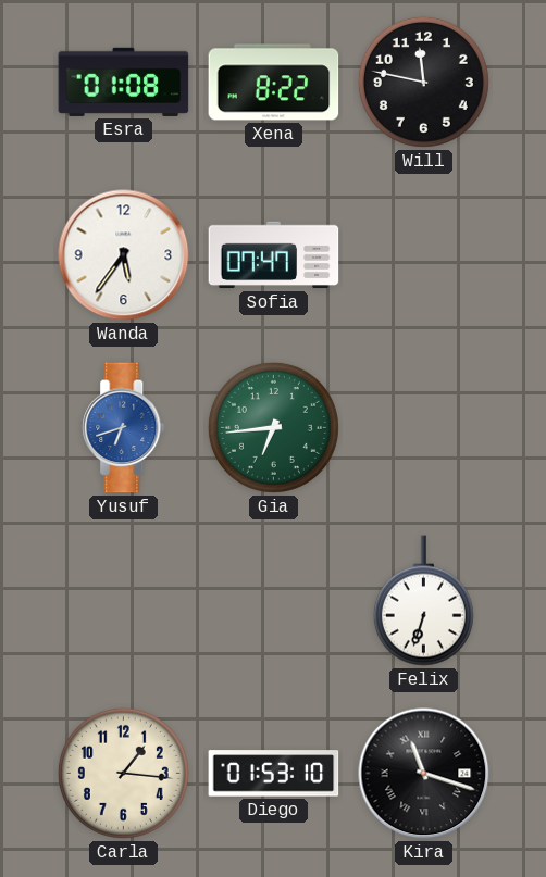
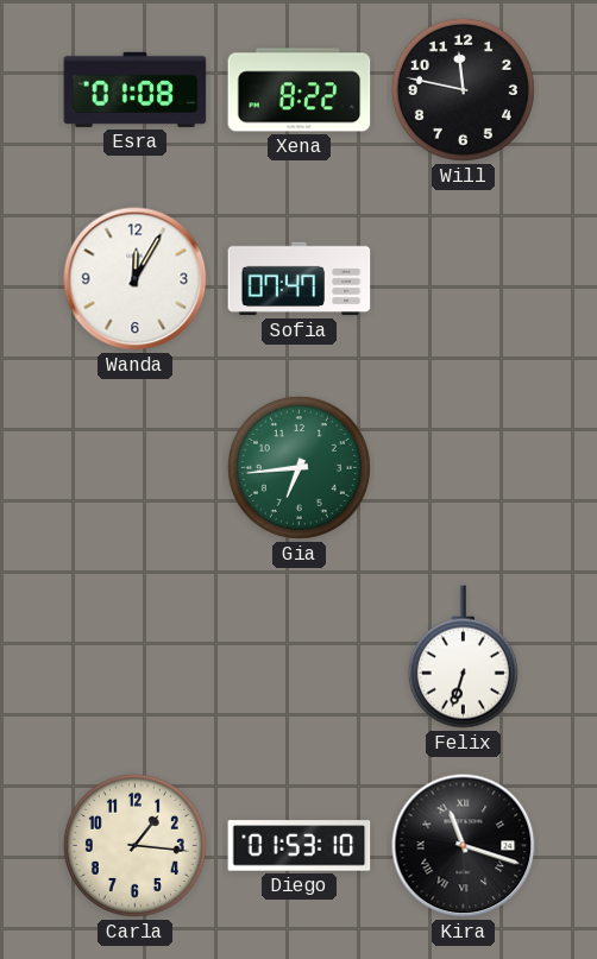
Wanda: 5:36 -> 12:05 (136, 279)
Yusuf: 6:42 -> none (124, 428)
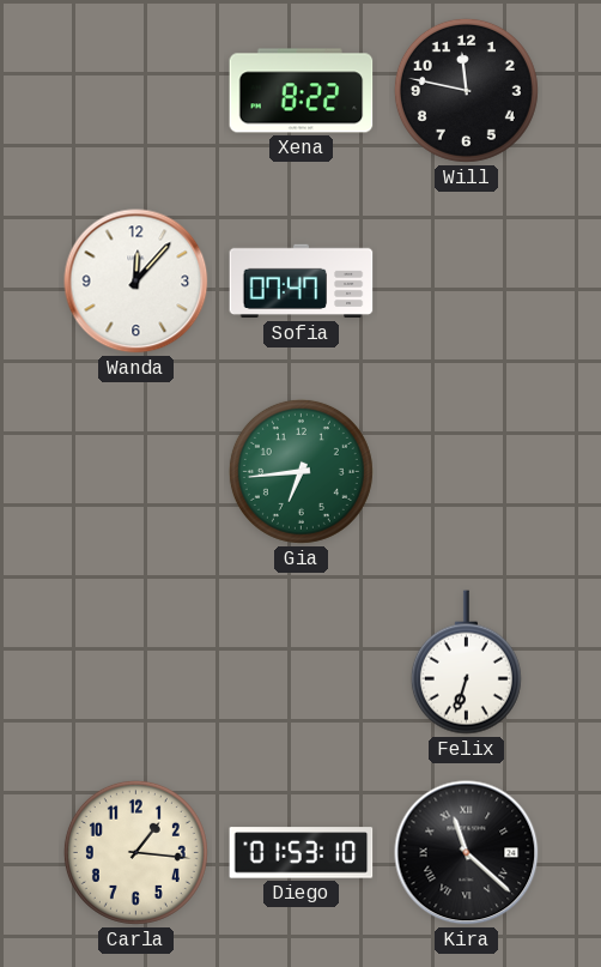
Esra: 01:08 -> none (136, 89)
Wanda: 12:05 -> 12:07 (136, 282)
Kira: 11:18 -> 11:22 (467, 853)
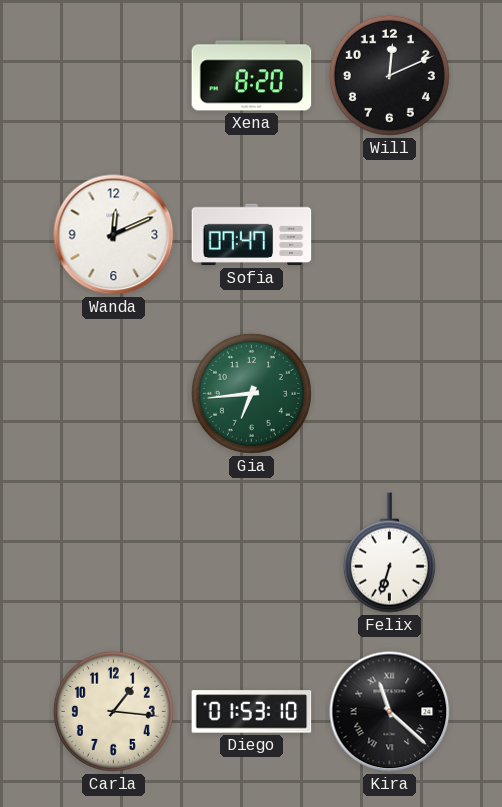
Xena: 8:22 -> 8:20 (252, 76)
Will: 11:47 -> 12:11 (389, 75)
Wanda: 12:07 -> 12:11 (114, 235)
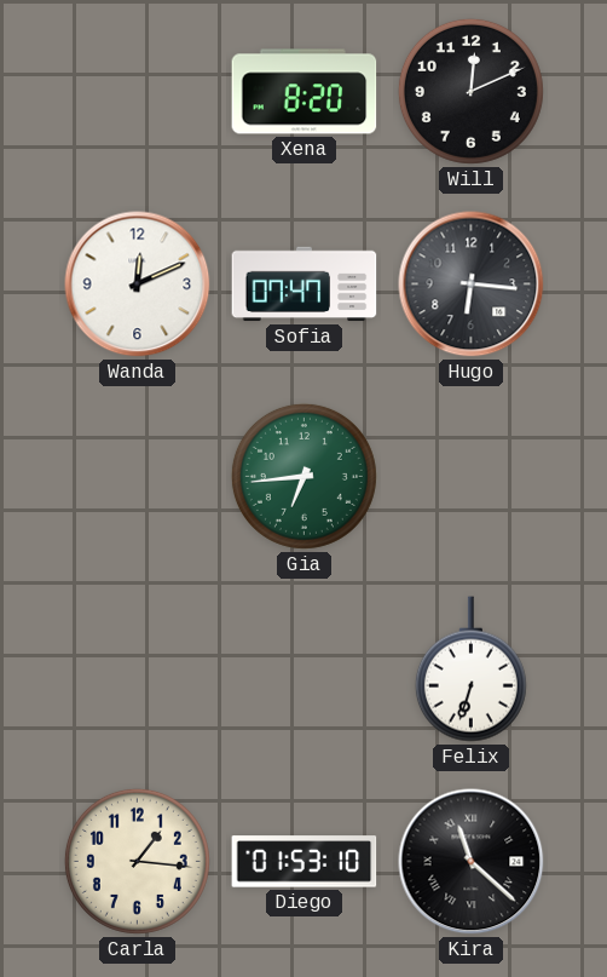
Hugo: none -> 6:16 (472, 285)
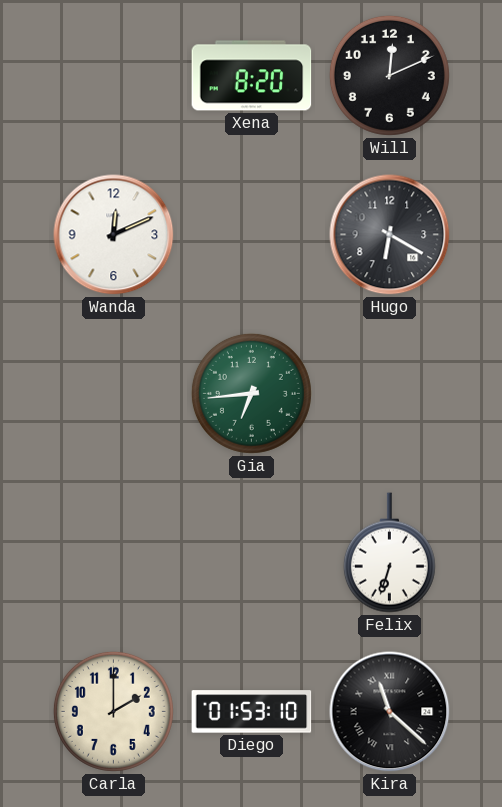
Sofia: 07:47 -> none (305, 285)
Hugo: 6:16 -> 6:20 (390, 235)
Carla: 1:16 -> 2:00 (113, 711)
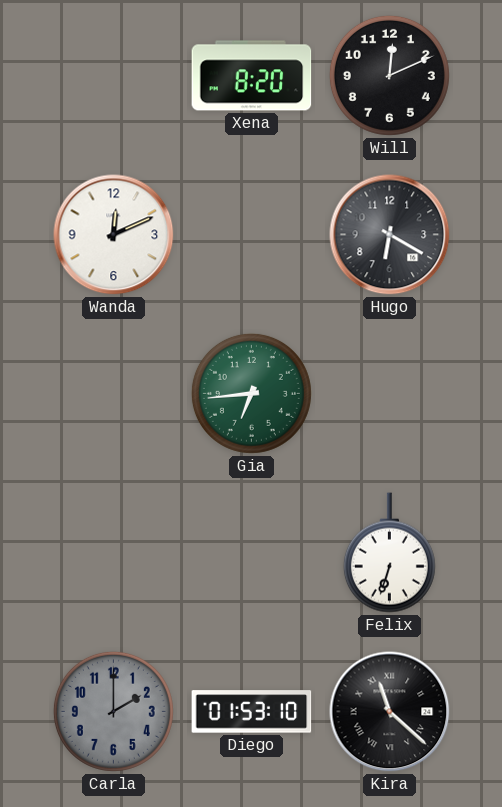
Carla dial: cream -> grey (113, 711)
